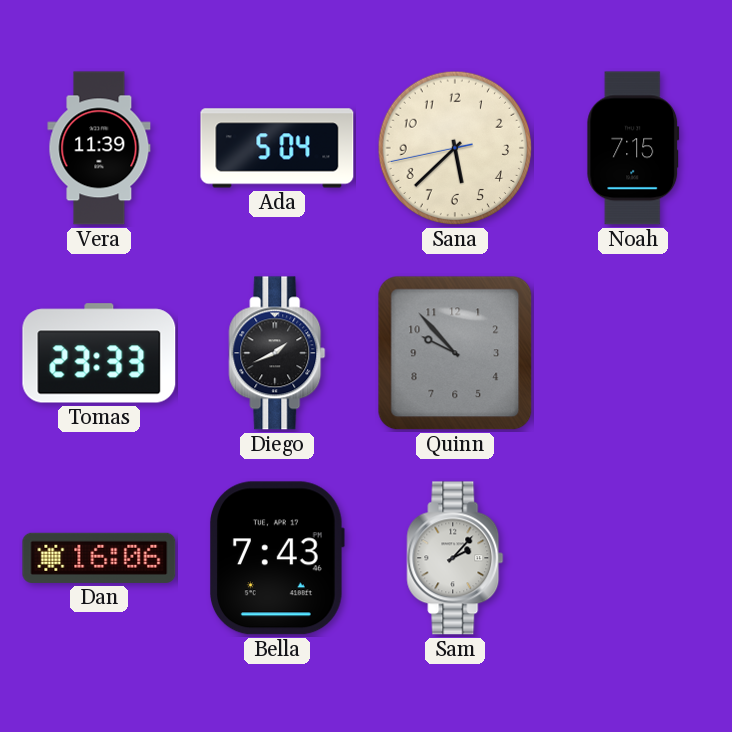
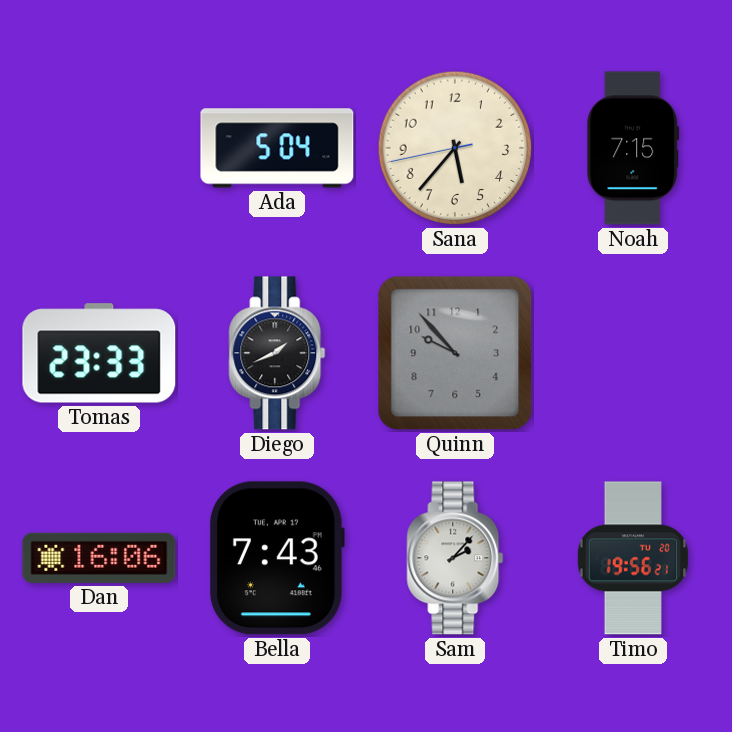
Vera: 11:39 -> none (99, 148)
Sana: 5:37 -> 5:36 (455, 148)
Timo: none -> 19:56 (632, 558)
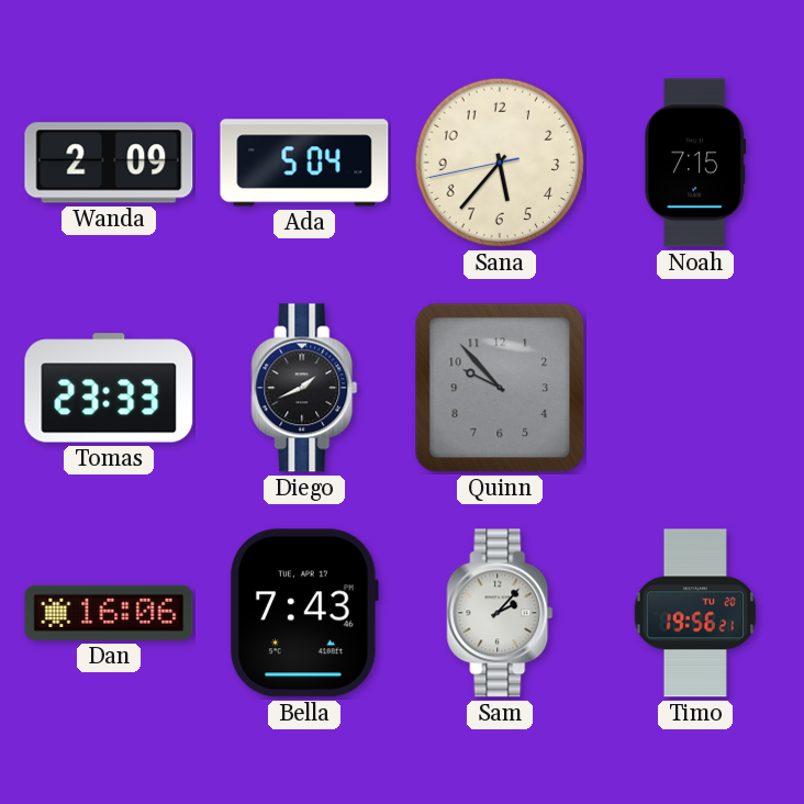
Wanda: none -> 2:09 (109, 163)
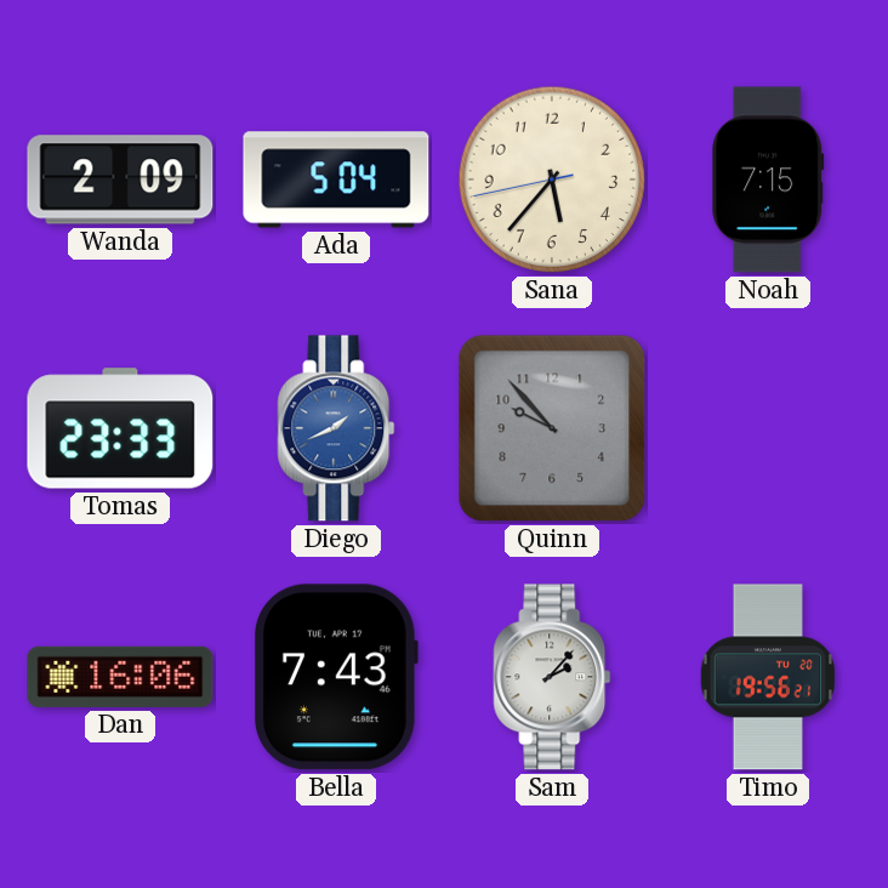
Diego dial: black -> blue (336, 428)
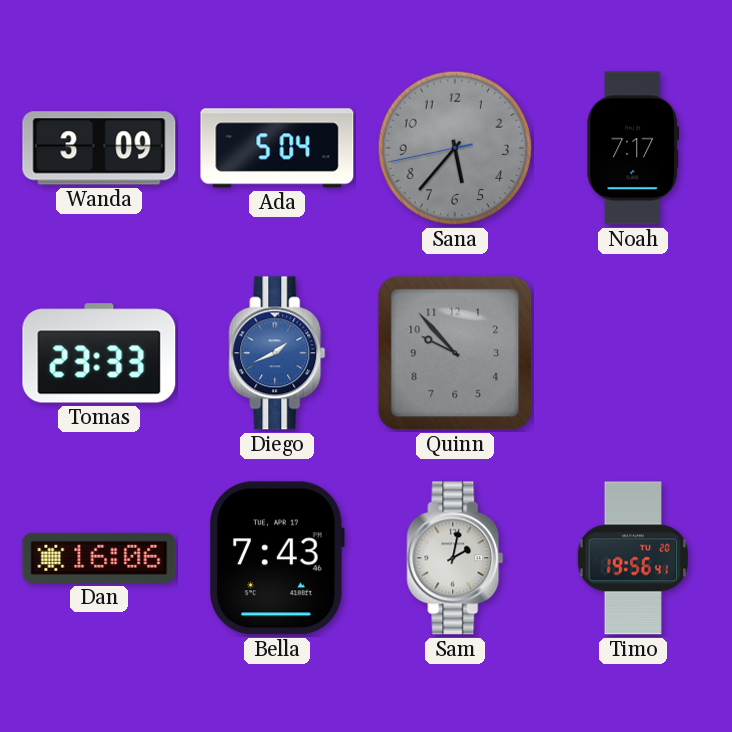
Wanda: 2:09 -> 3:09 (99, 148)
Sana dial: cream -> grey (455, 148)
Noah: 7:15 -> 7:17 (633, 148)
Sam: 2:07 -> 2:02 (455, 558)
Timo: 19:56:21 -> 19:56:41 (632, 558)
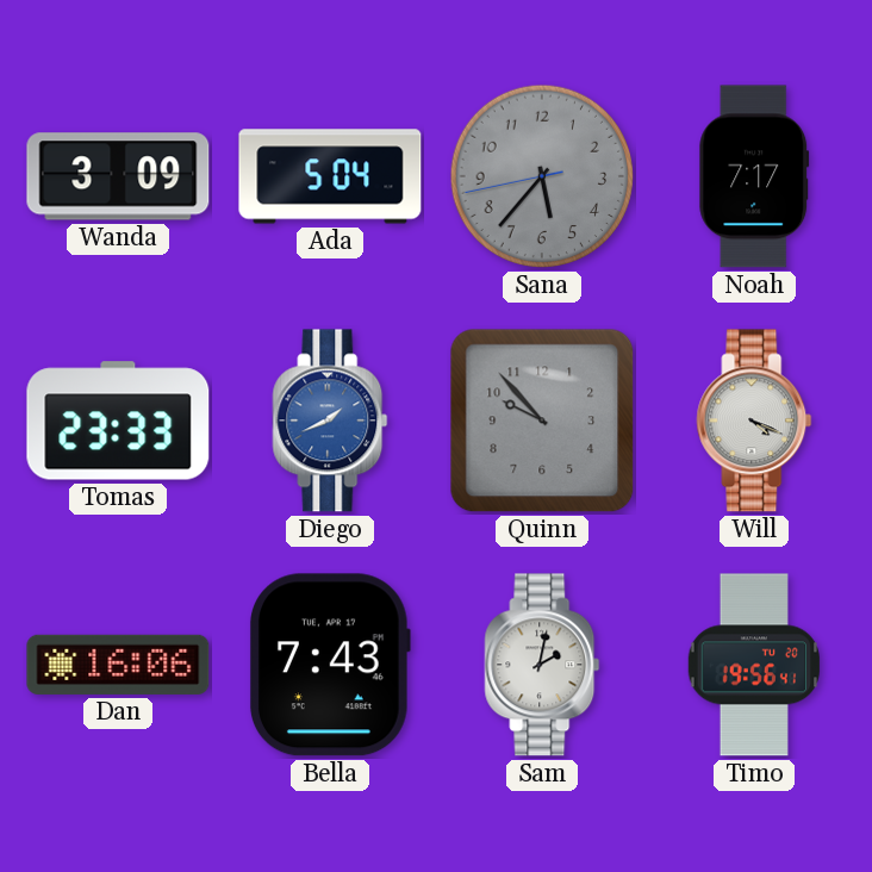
Will: none -> 4:19 (754, 421)
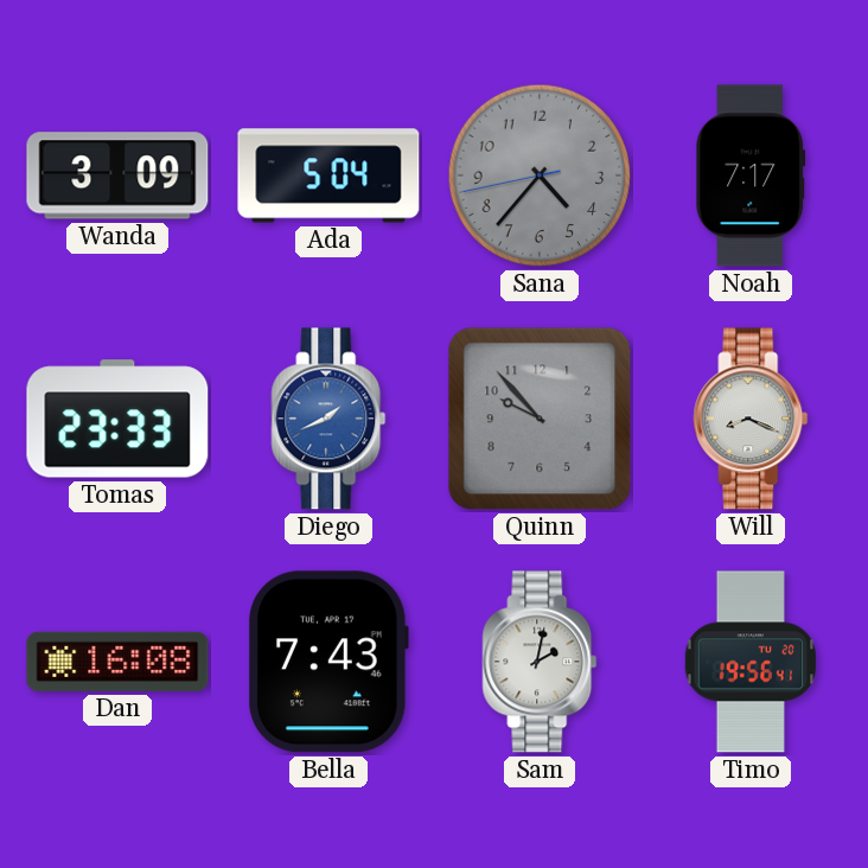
Sana: 5:36 -> 4:36 (540, 175)
Will: 4:19 -> 8:19 (751, 419)
Dan: 16:06 -> 16:08 (117, 662)
